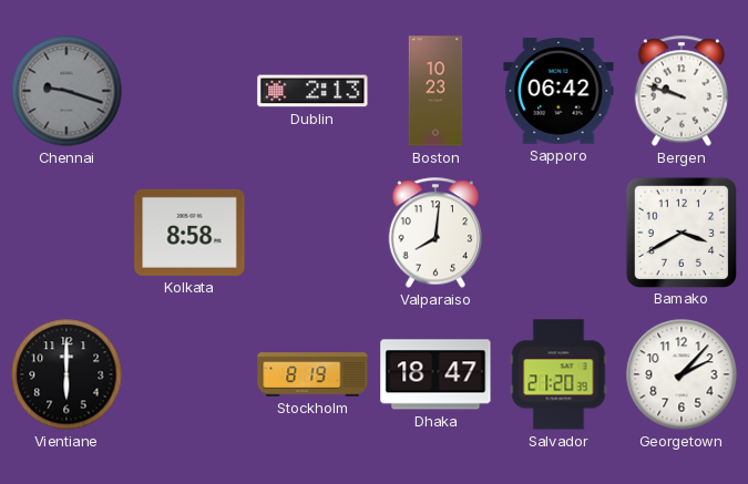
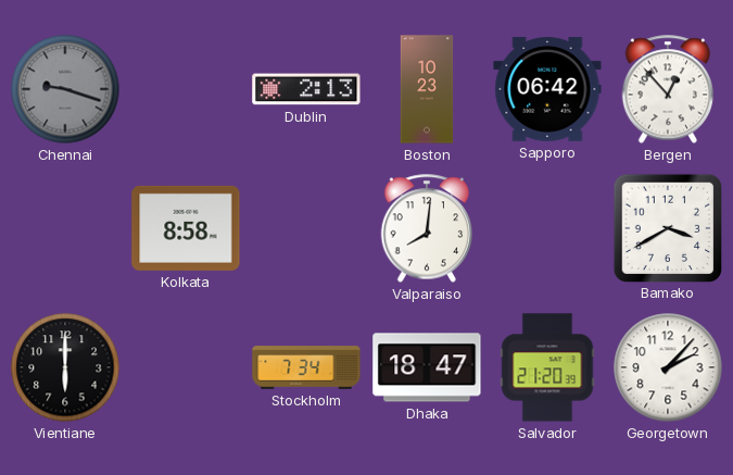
Bergen: 9:48 -> 12:53 (668, 89)
Stockholm: 8:19 -> 7:34 (306, 367)
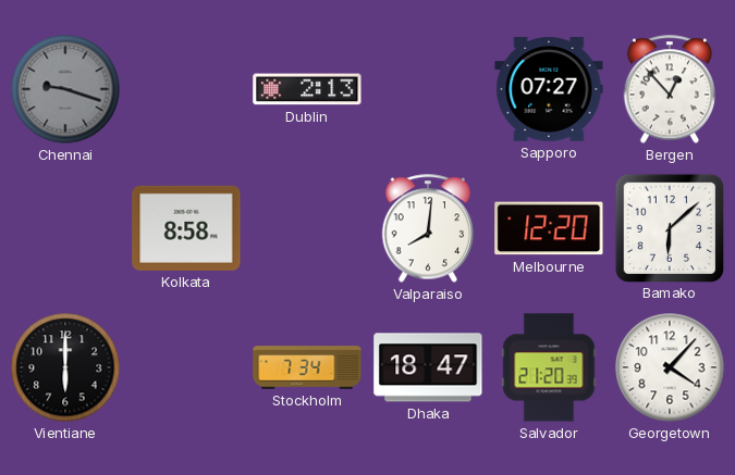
Boston: 10:23 -> none (427, 89)
Sapporo: 06:42 -> 07:27 (549, 89)
Melbourne: none -> 12:20 (549, 228)
Bamako: 3:40 -> 6:08 (669, 227)
Georgetown: 2:07 -> 4:07 (670, 367)
